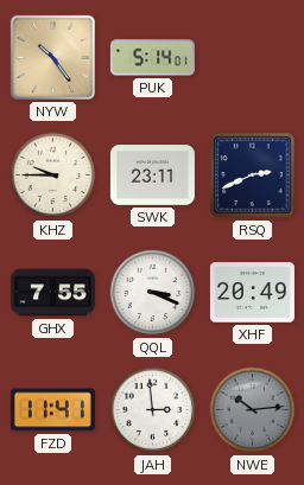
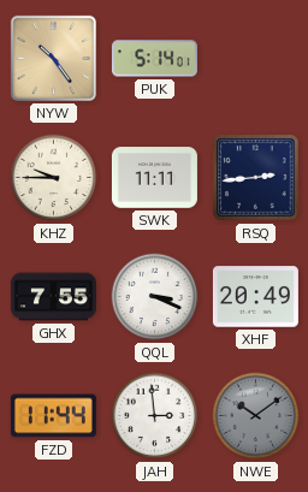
SWK: 23:11 -> 11:11 (154, 178)
RSQ: 2:41 -> 2:44 (256, 178)
FZD: 11:41 -> 11:44 (53, 416)
NWE: 10:14 -> 10:09 (256, 416)
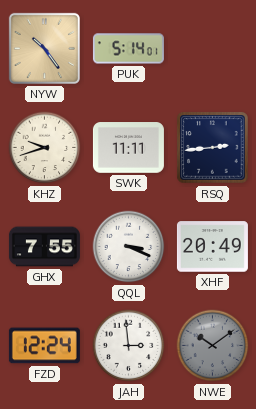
KHZ: 9:45 -> 9:42 (45, 148)
FZD: 11:44 -> 12:24 (44, 346)
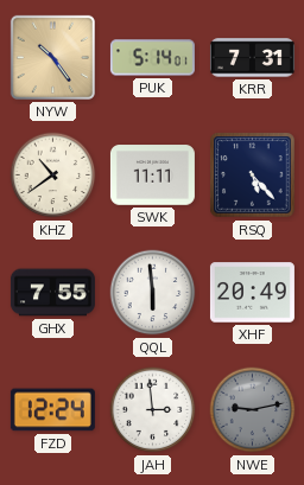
KRR: none -> 7:31 (252, 58)
KHZ: 9:42 -> 10:39 (53, 176)
RSQ: 2:44 -> 5:23 (253, 176)
QQL: 3:19 -> 5:59 (153, 293)
NWE: 10:09 -> 9:13 (253, 410)
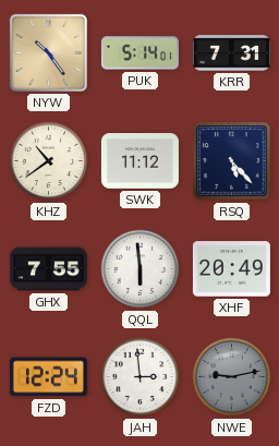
SWK: 11:11 -> 11:12 (139, 161)
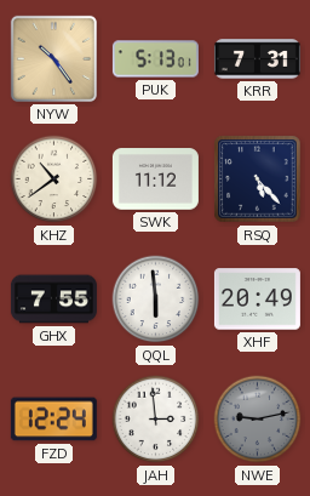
PUK: 5:14 -> 5:13 (155, 59)
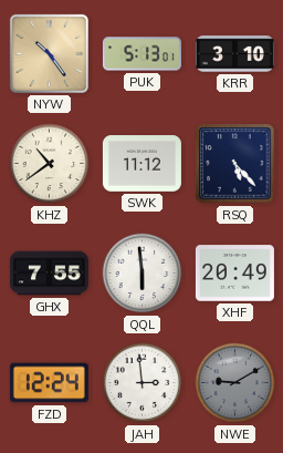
KRR: 7:31 -> 3:10 (234, 54)
NWE: 9:13 -> 9:10 (235, 383)
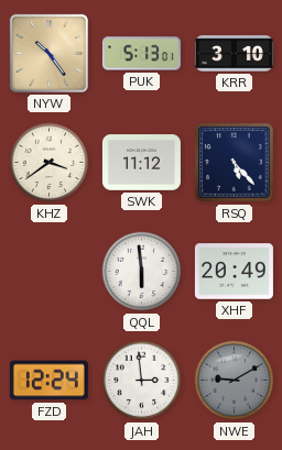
KHZ: 10:39 -> 3:39 (50, 163)
GHX: 7:55 -> none (49, 274)
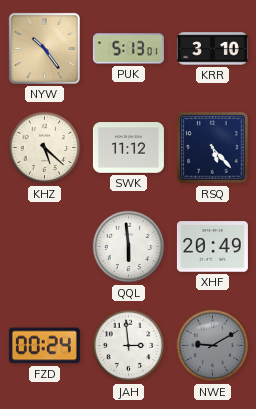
KHZ: 3:39 -> 5:22 (45, 148)
FZD: 12:24 -> 00:24 (44, 346)
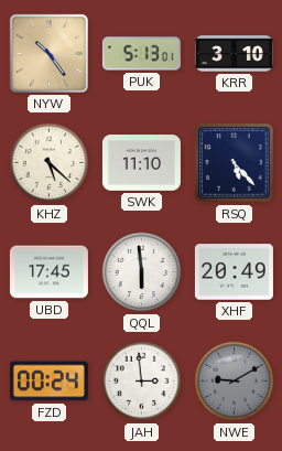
SWK: 11:12 -> 11:10 (141, 163)
UBD: none -> 17:45 (48, 272)
